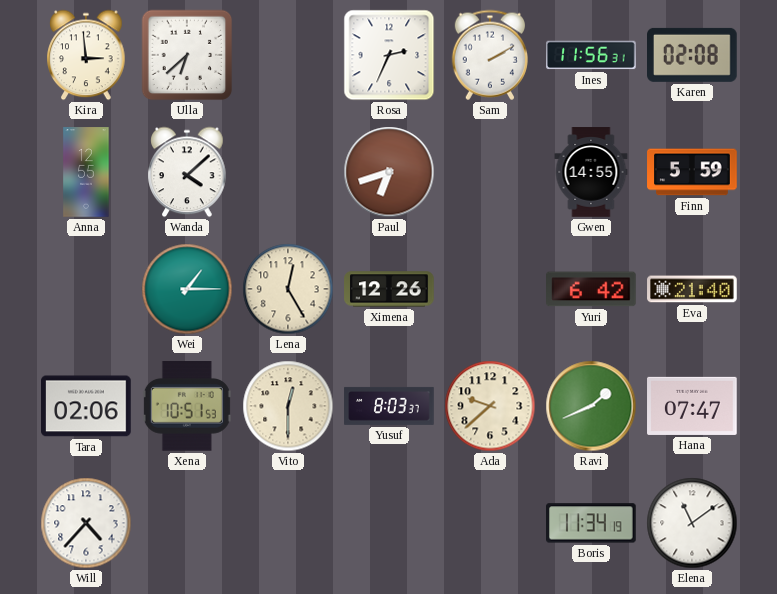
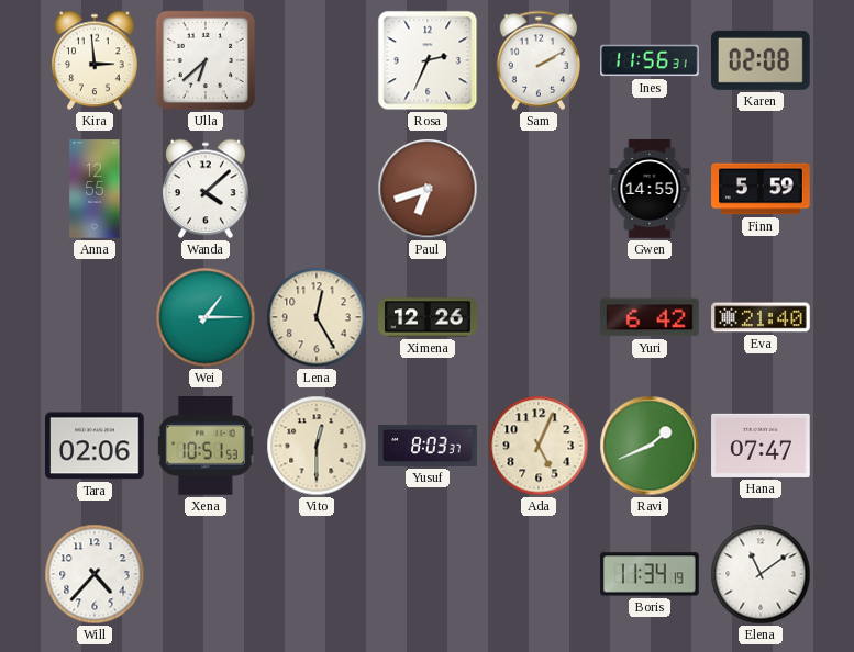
Ada: 9:38 -> 5:04 (539, 446)
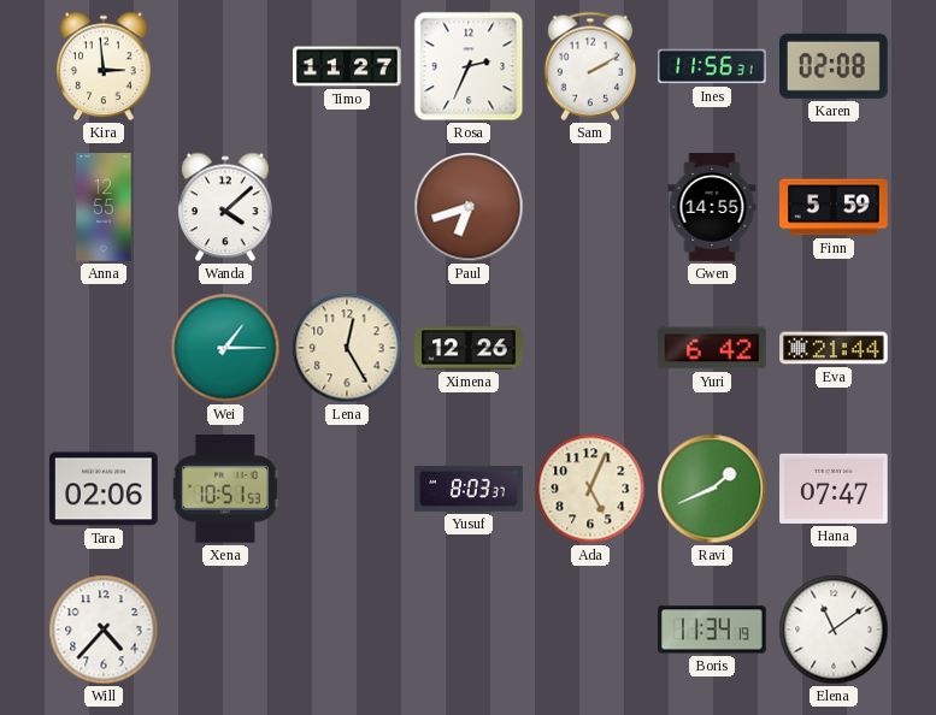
Ulla: 6:38 -> none (206, 60)
Timo: none -> 11:27 (347, 66)
Eva: 21:40 -> 21:44 (834, 348)
Vito: 12:30 -> none (317, 446)
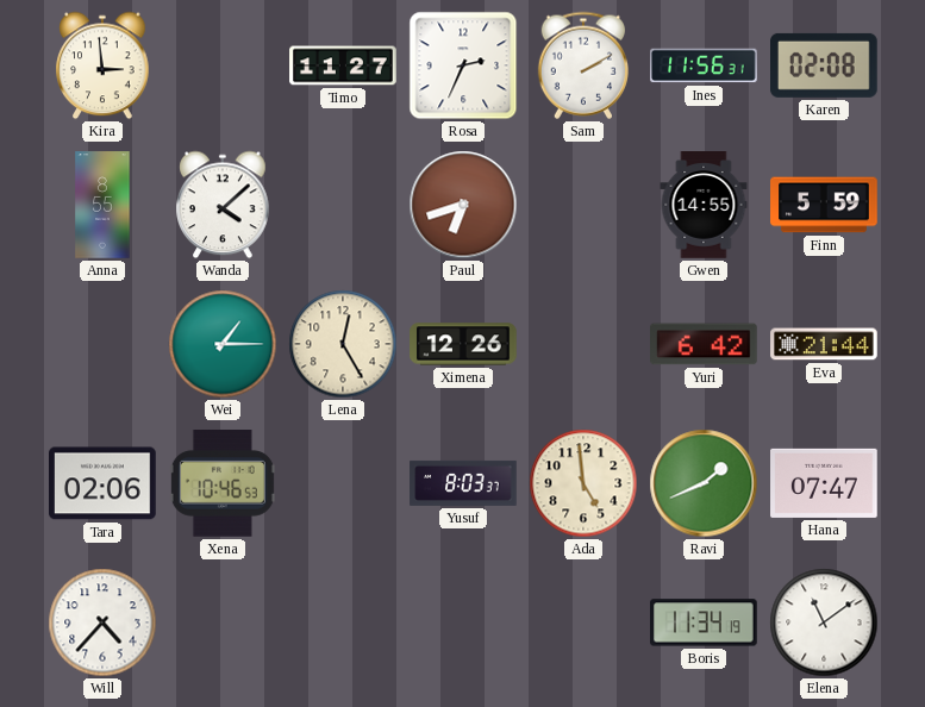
Anna: 12:55 -> 8:55 (102, 205)
Xena: 10:51 -> 10:46 (223, 484)
Ada: 5:04 -> 4:59 (583, 483)
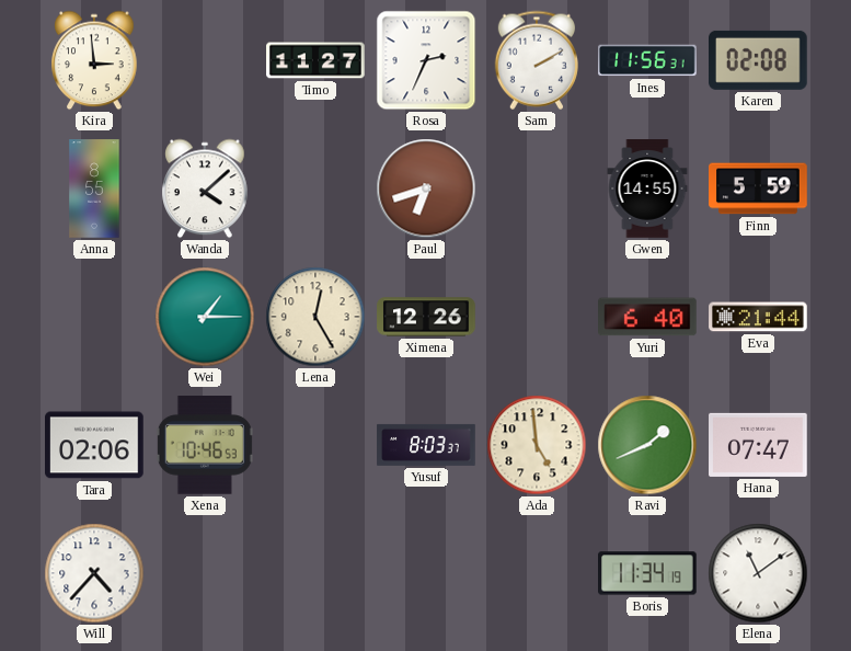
Yuri: 6:42 -> 6:40 (648, 317)
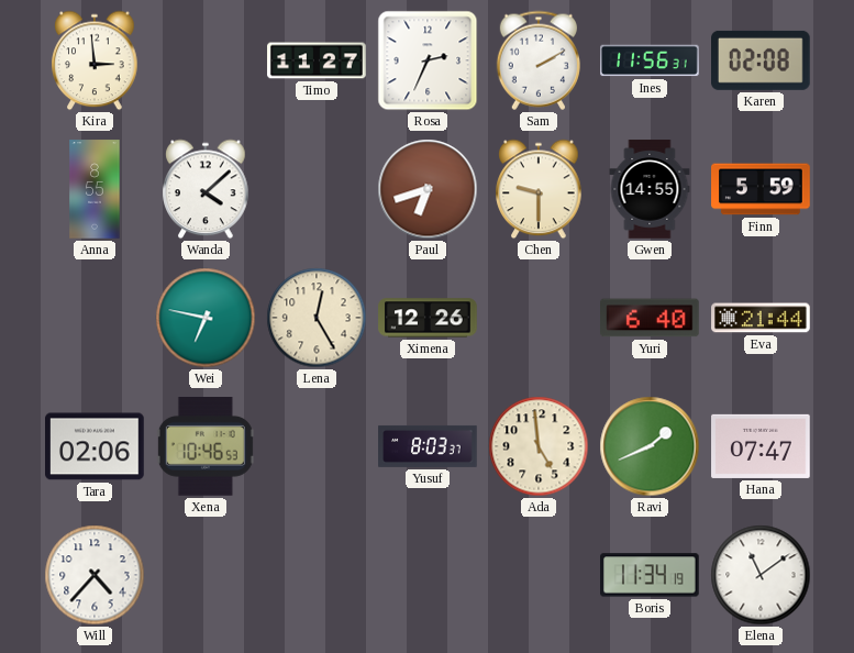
Chen: none -> 9:30 (539, 189)
Wei: 1:15 -> 6:47 (206, 318)
